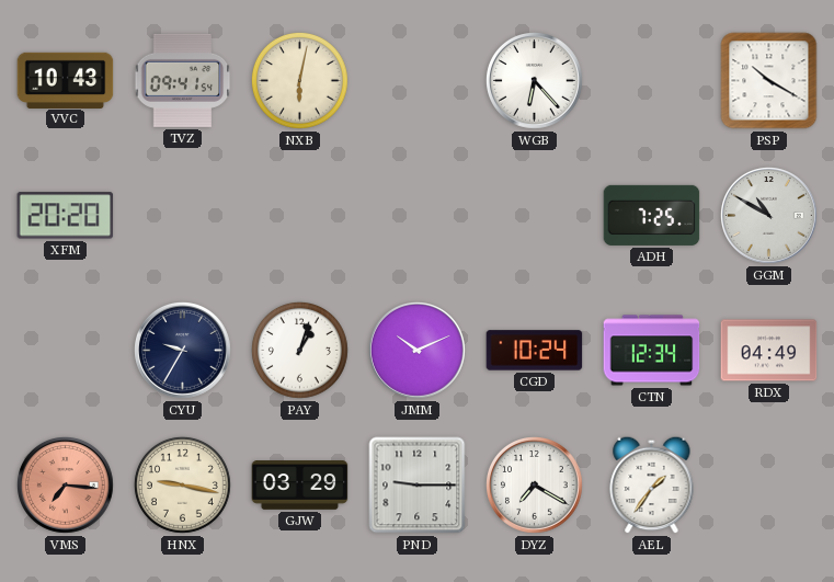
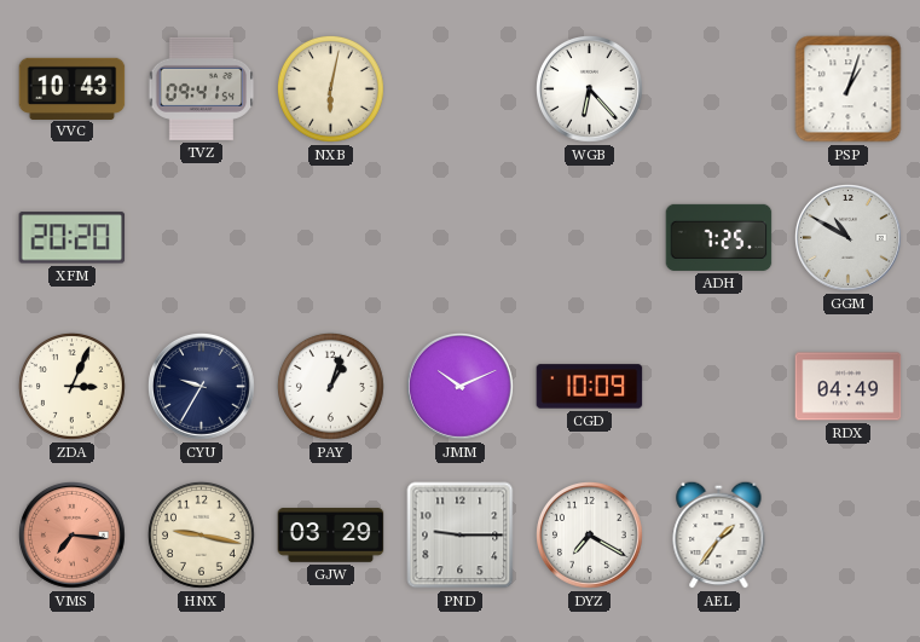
PSP: 10:20 -> 1:03 (849, 89)
ZDA: none -> 3:04 (71, 386)
CGD: 10:24 -> 10:09 (590, 387)
CTN: 12:34 -> none (652, 351)
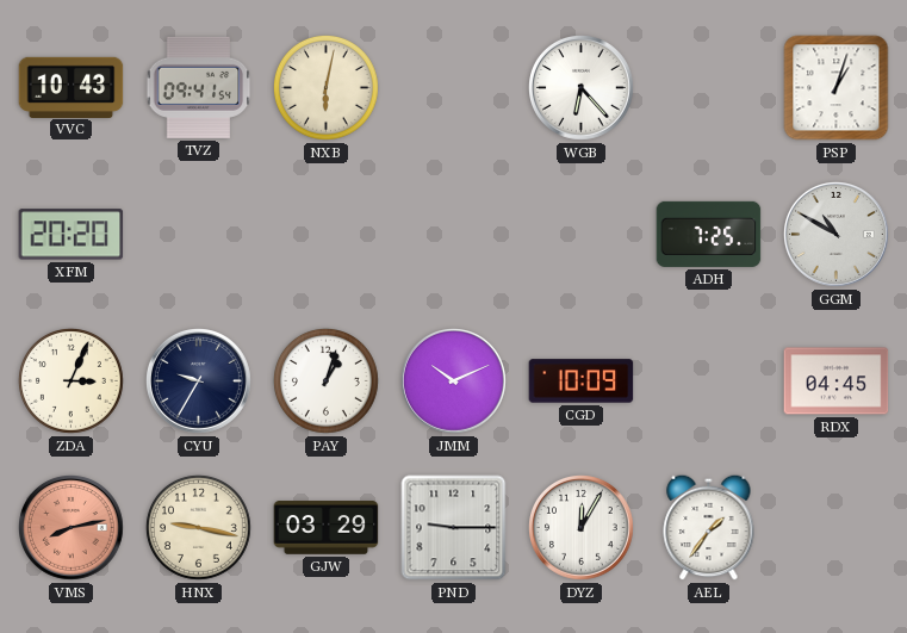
RDX: 04:49 -> 04:45 (837, 381)
VMS: 7:16 -> 8:13 (72, 528)
DYZ: 7:20 -> 12:05 (582, 528)
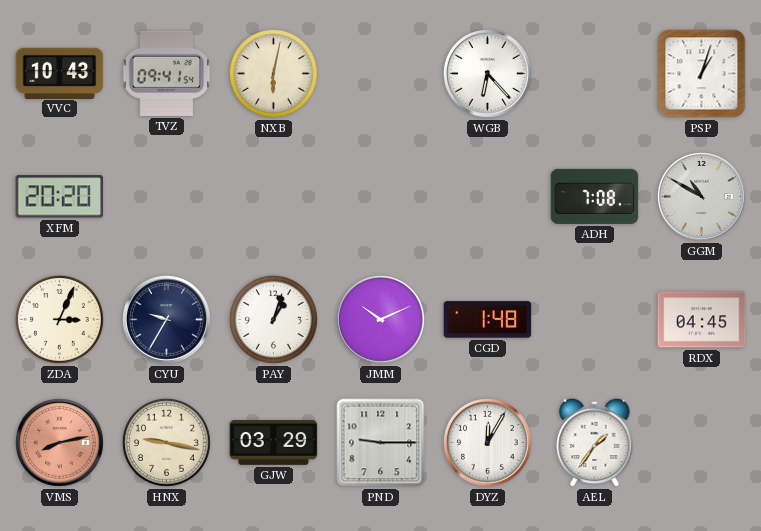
ADH: 7:25 -> 7:08 (595, 196)
CGD: 10:09 -> 1:48 (488, 320)
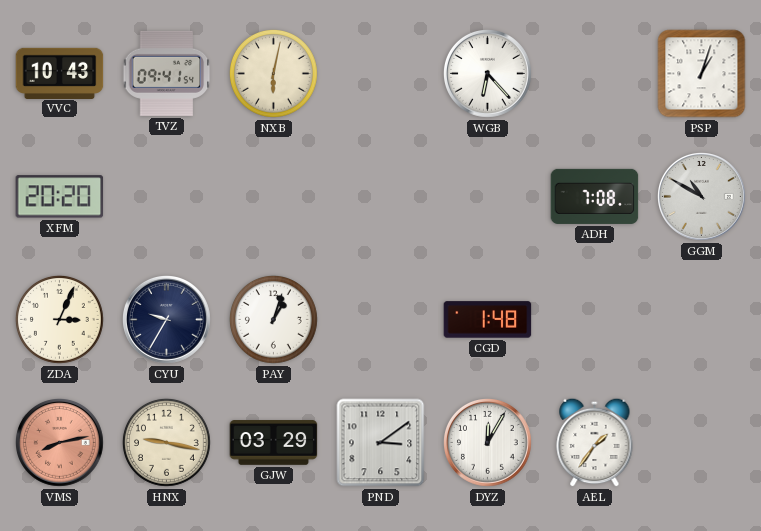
JMM: 10:11 -> none (381, 320)
RDX: 04:45 -> none (702, 320)
PND: 9:15 -> 3:09 (381, 443)
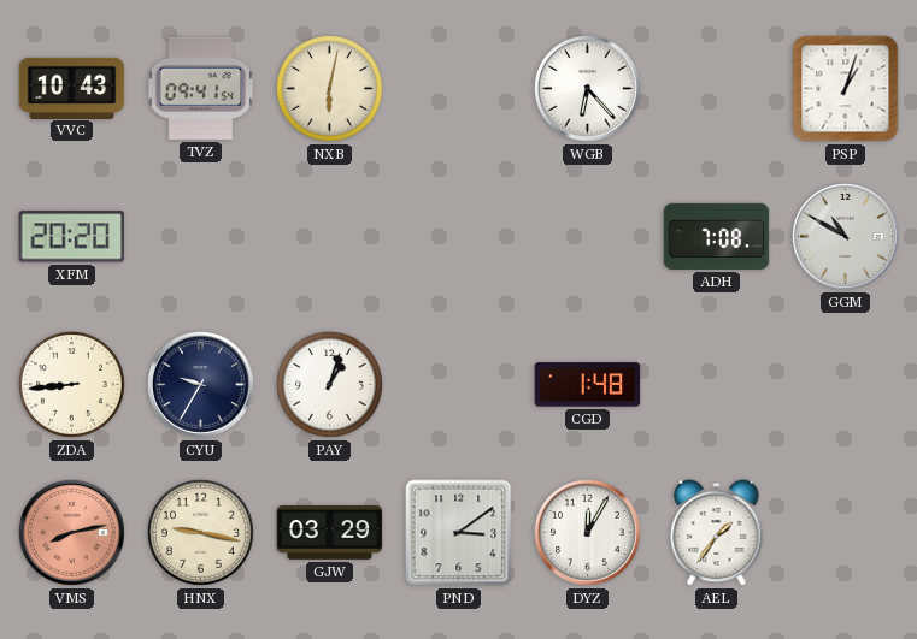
ZDA: 3:04 -> 8:44 (71, 384)
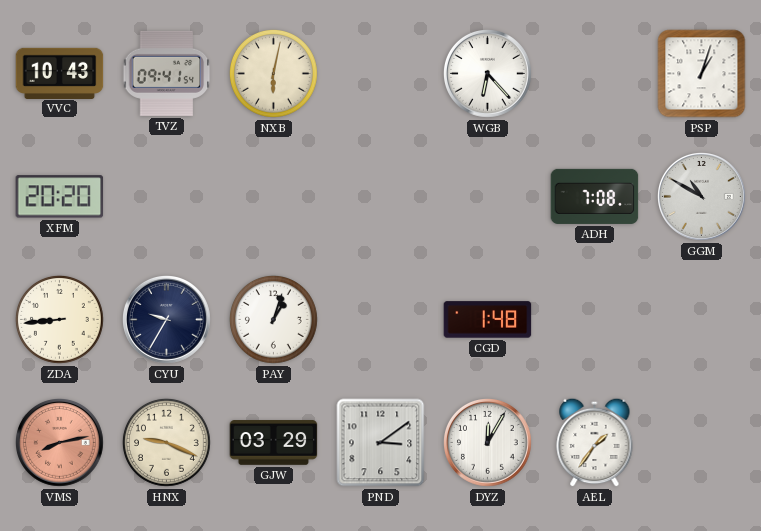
HNX: 9:17 -> 9:19 (166, 442)
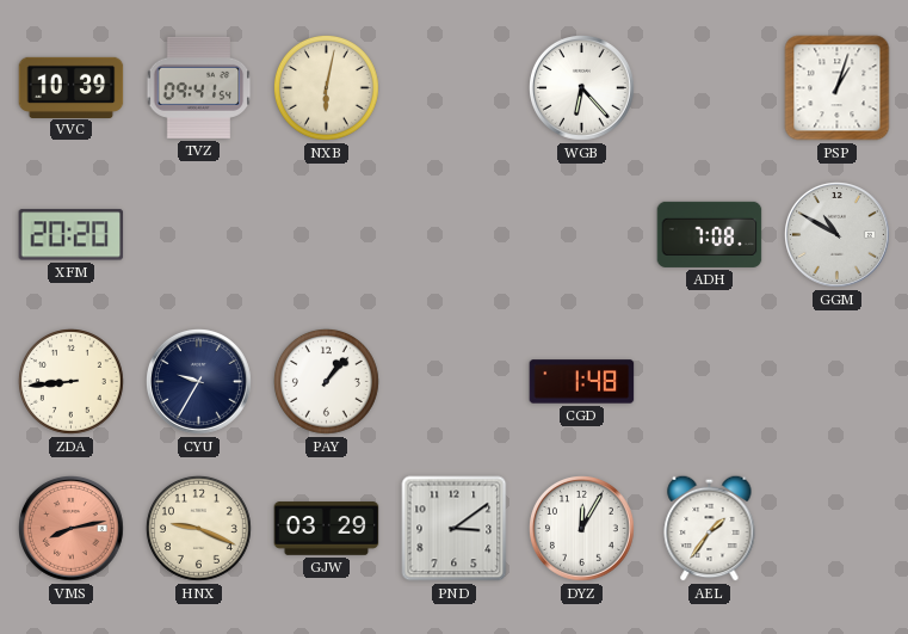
VVC: 10:43 -> 10:39 (72, 87)
PAY: 1:03 -> 1:07 (326, 381)
